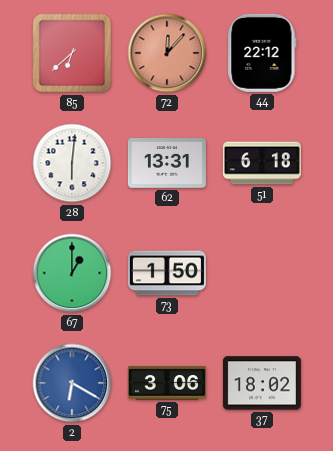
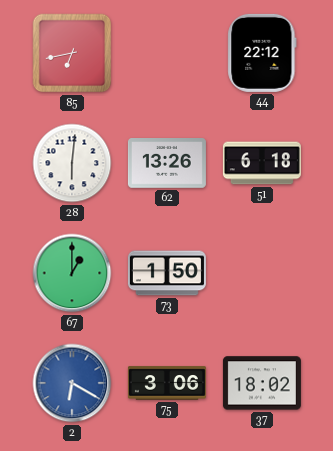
85: 6:38 -> 6:43 (72, 53)
72: 12:07 -> none (167, 53)
62: 13:31 -> 13:26 (167, 164)
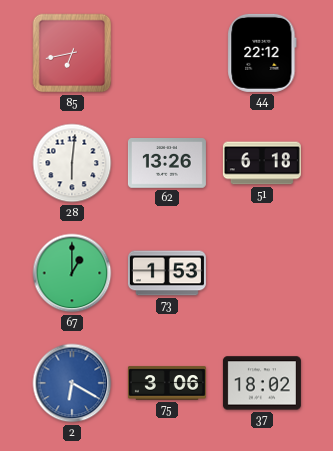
73: 1:50 -> 1:53 (167, 273)
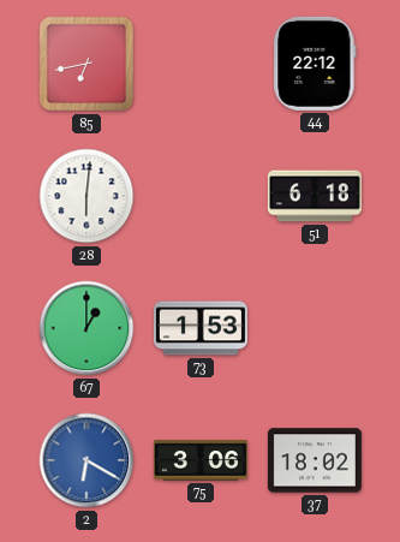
62: 13:26 -> none (167, 164)
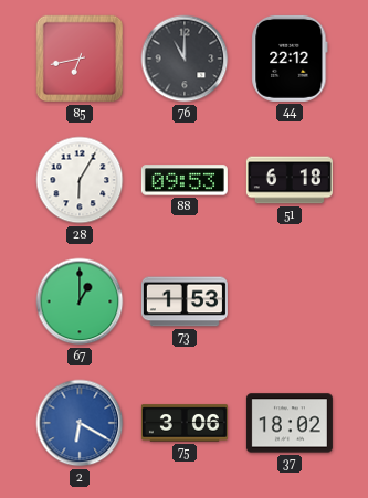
76: none -> 11:00 (185, 59)
28: 6:01 -> 6:05 (80, 180)
88: none -> 09:53 (185, 180)
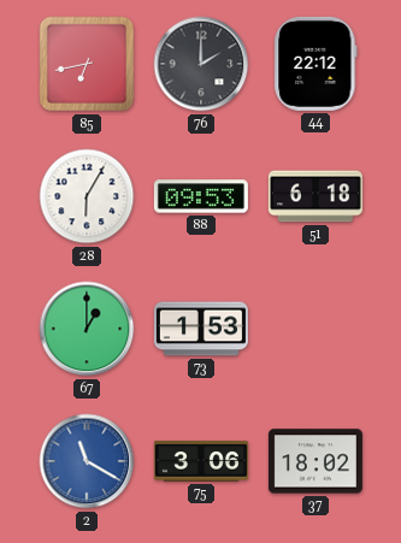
76: 11:00 -> 2:00 (201, 64)
2: 6:20 -> 11:20 (87, 461)
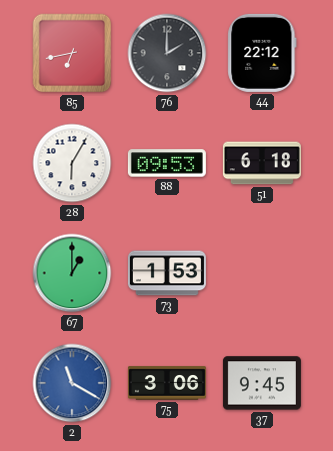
37: 18:02 -> 9:45 (262, 383)
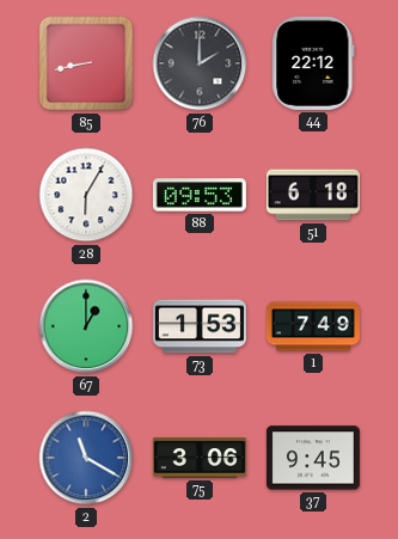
85: 6:43 -> 8:43 (86, 63)
1: none -> 7:49 (313, 326)
